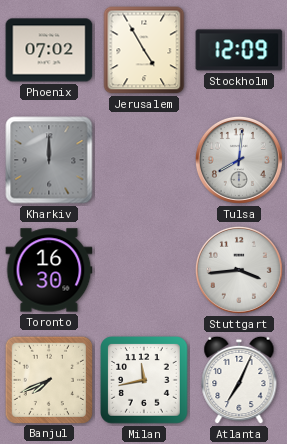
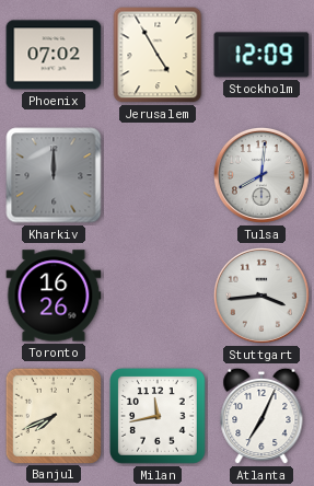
Toronto: 16:30 -> 16:26 (54, 296)
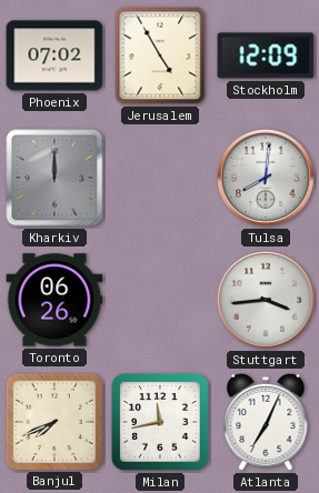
Toronto: 16:26 -> 06:26 (54, 300)
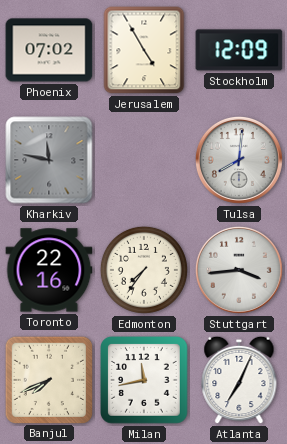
Kharkiv: 12:00 -> 11:47 (49, 160)
Toronto: 06:26 -> 22:16 (49, 270)
Edmonton: none -> 7:36 (144, 270)
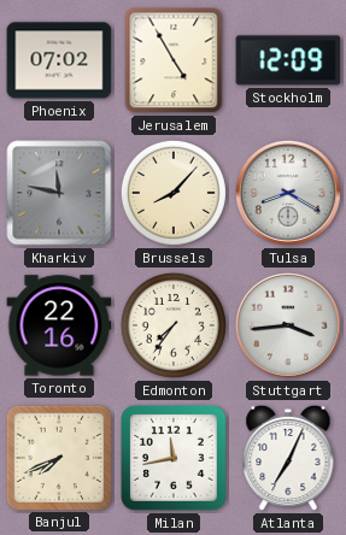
Brussels: none -> 8:07 (174, 193)
Tulsa: 8:01 -> 8:20 (288, 193)
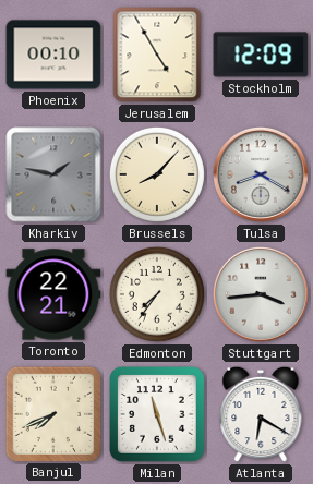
Phoenix: 07:02 -> 00:10 (53, 55)
Kharkiv: 11:47 -> 1:47 (53, 174)
Toronto: 22:16 -> 22:21 (53, 294)
Milan: 11:43 -> 11:27 (158, 415)
Atlanta: 7:04 -> 6:20 (261, 414)
